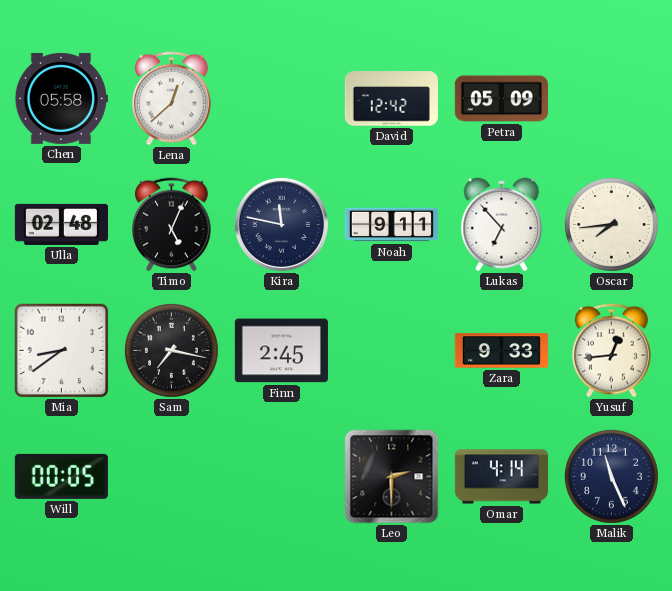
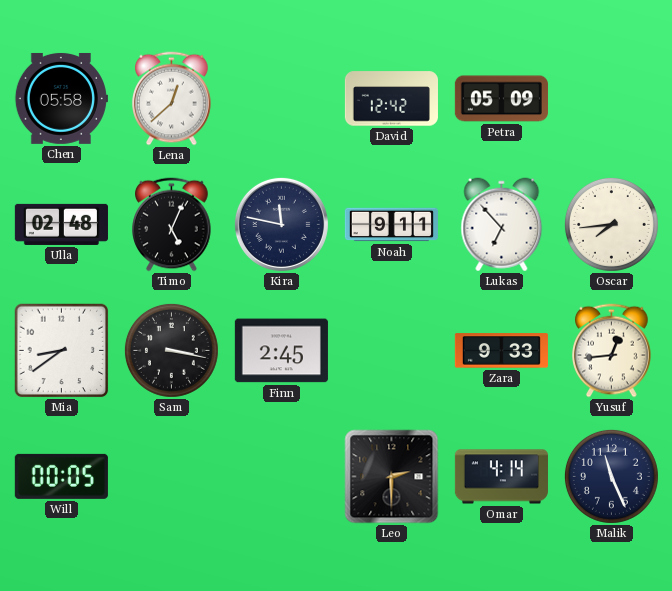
Sam: 7:17 -> 3:17 (171, 350)
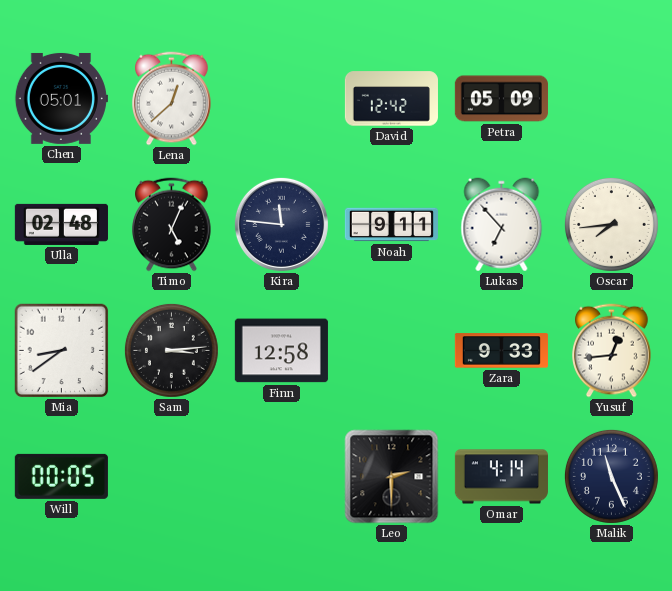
Chen: 05:58 -> 05:01 (61, 98)
Kira: 11:47 -> 11:46 (281, 224)
Sam: 3:17 -> 3:14 (171, 350)
Finn: 2:45 -> 12:58 (281, 351)
